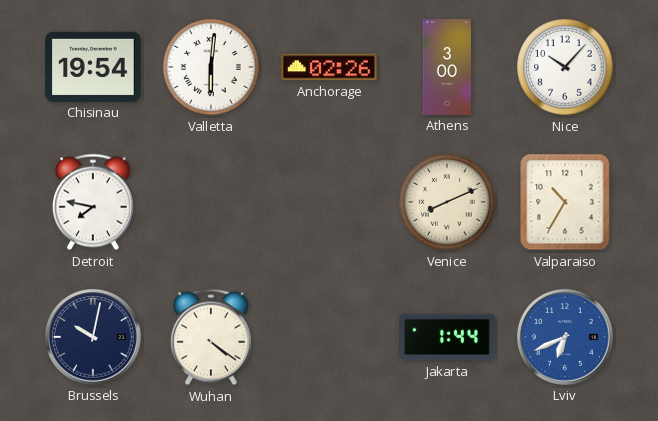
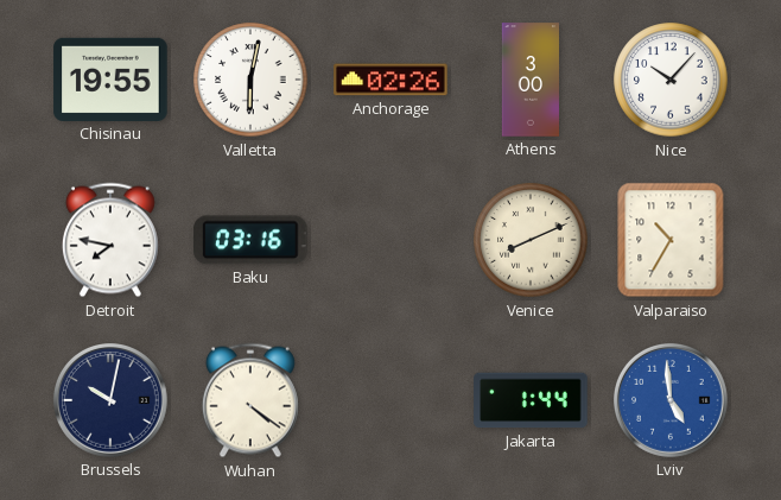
Chisinau: 19:54 -> 19:55 (110, 80)
Valletta: 6:01 -> 6:02 (250, 80)
Baku: none -> 03:16 (252, 240)
Lviv: 6:41 -> 4:59 (672, 401)
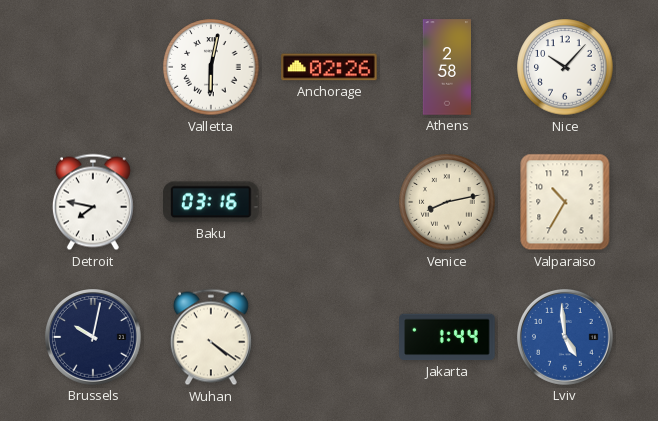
Chisinau: 19:55 -> none (110, 80)
Athens: 3:00 -> 2:58 (446, 67)
Venice: 8:11 -> 8:13 (447, 202)
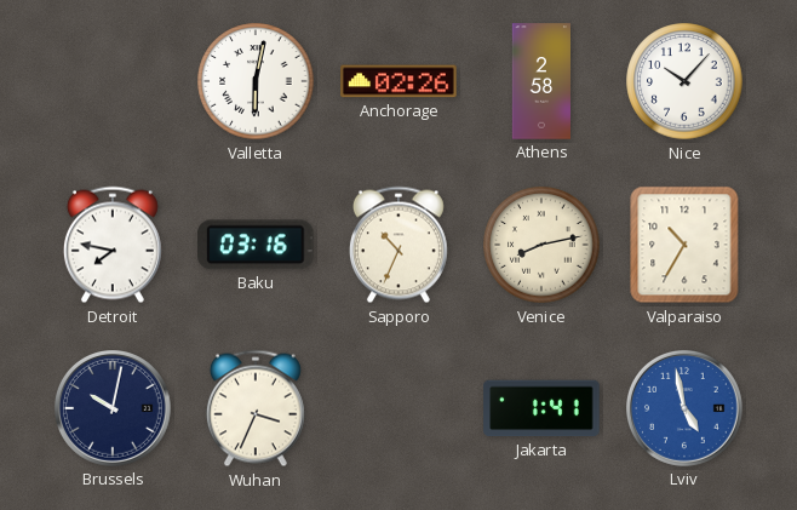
Sapporo: none -> 10:34 (398, 245)
Wuhan: 4:21 -> 3:34 (256, 408)
Jakarta: 1:44 -> 1:41 (541, 408)
Lviv: 4:59 -> 4:58 (686, 409)
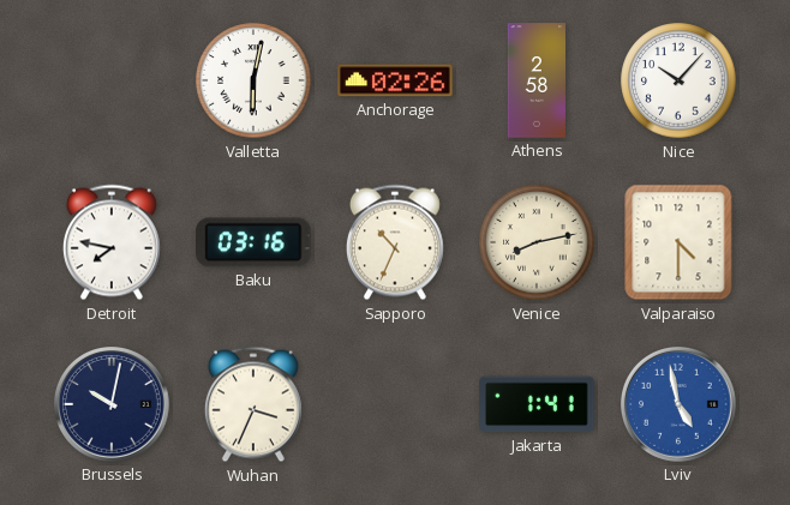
Valparaiso: 10:35 -> 4:30 (678, 242)
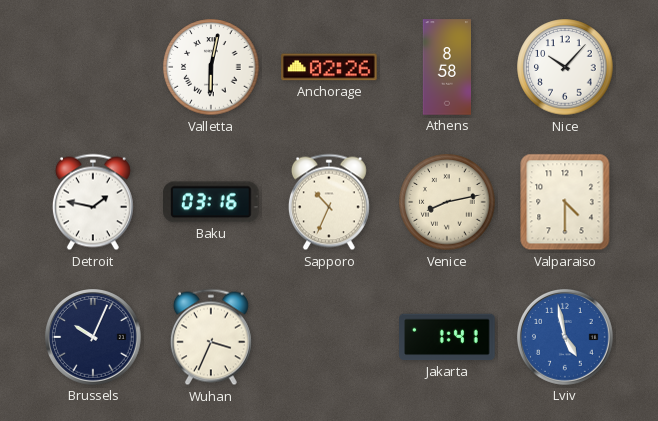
Athens: 2:58 -> 8:58 (446, 67)
Detroit: 7:47 -> 1:47 (93, 202)
Brussels: 10:02 -> 10:04 (94, 338)
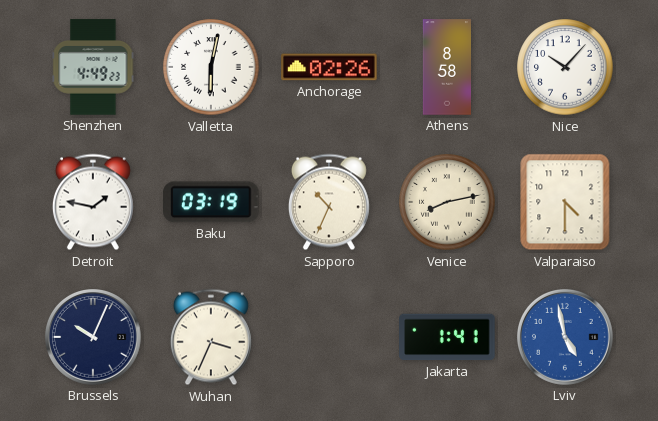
Shenzhen: none -> 4:49 (93, 67)
Baku: 03:16 -> 03:19 (212, 202)
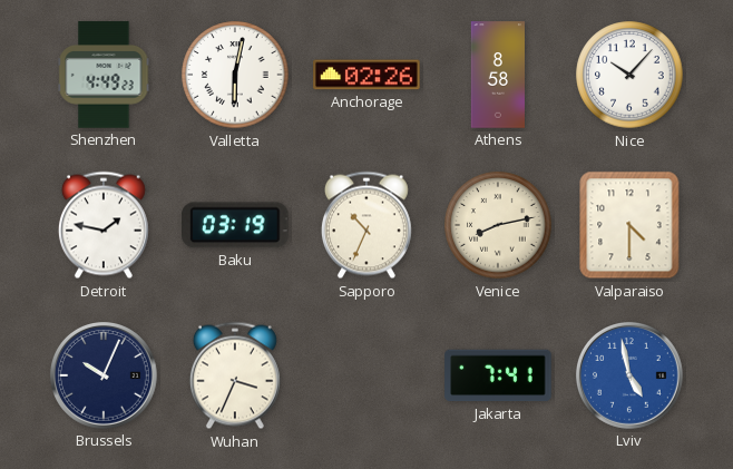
Jakarta: 1:41 -> 7:41 (498, 375)
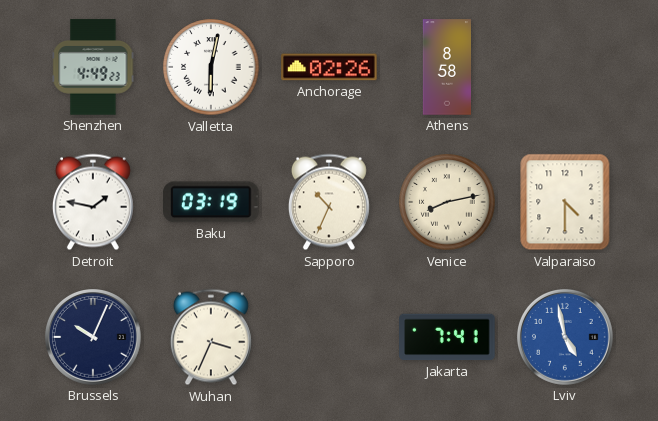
Nice: 10:07 -> none (629, 75)
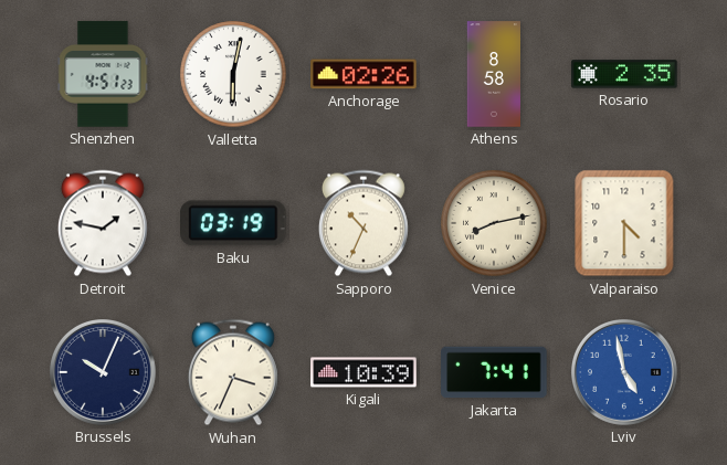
Shenzhen: 4:49 -> 4:51 (103, 74)
Rosario: none -> 2:35 (624, 74)
Kigali: none -> 10:39 (363, 372)
